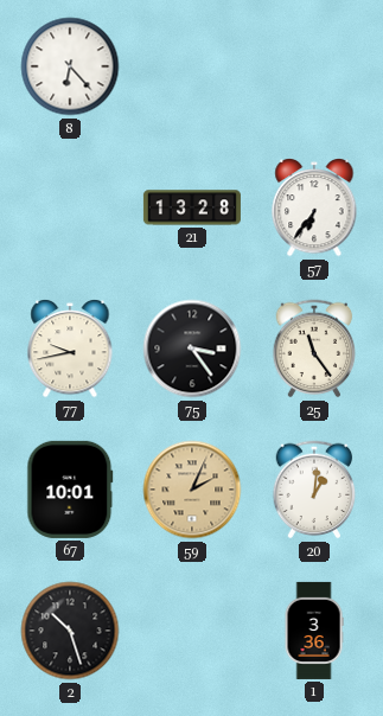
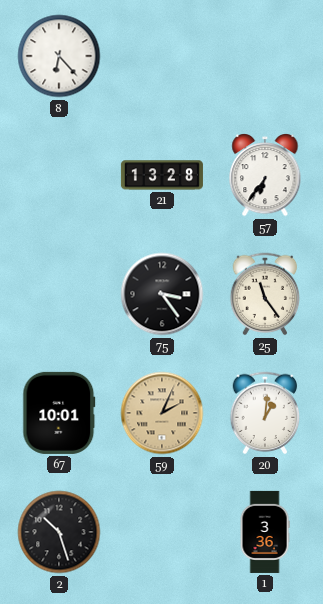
77: 9:43 -> none (70, 350)
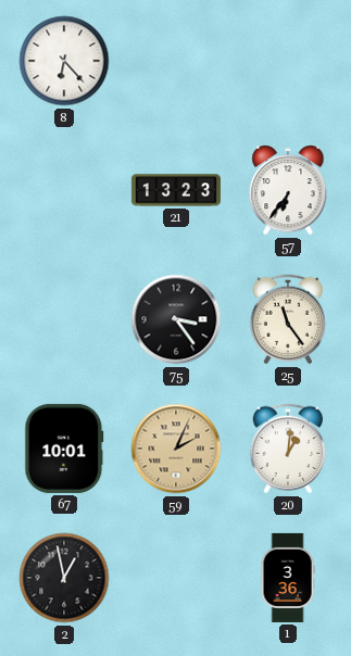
21: 13:28 -> 13:23 (176, 190)
2: 10:27 -> 12:58 (64, 578)
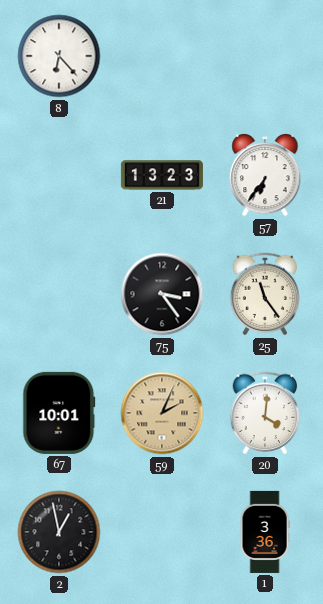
20: 1:01 -> 4:01 (265, 413)
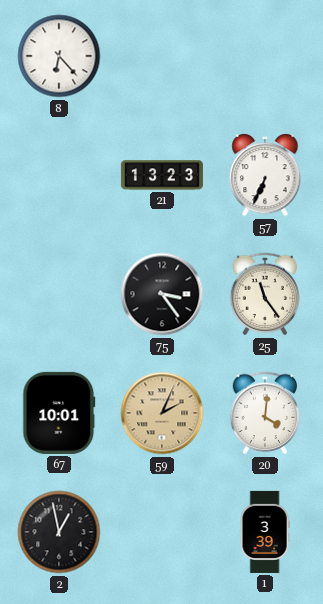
57: 6:36 -> 6:34 (265, 176)
1: 3:36 -> 3:39 (265, 532)
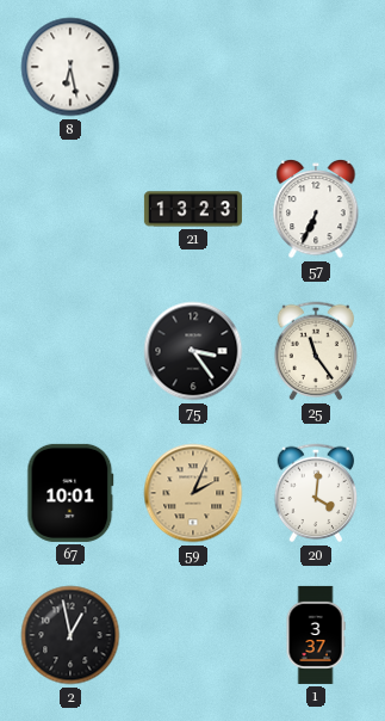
8: 6:23 -> 6:28 (70, 67)
1: 3:39 -> 3:37 (316, 635)
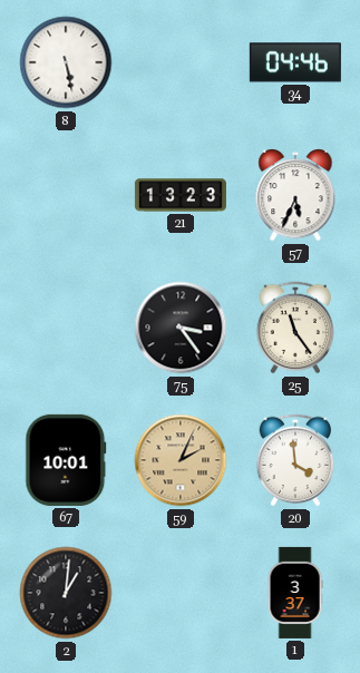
8: 6:28 -> 5:28 (66, 62)
34: none -> 04:46 (295, 62)
57: 6:34 -> 5:34 (295, 196)
20: 4:01 -> 3:59 (295, 460)
2: 12:58 -> 1:01 (66, 593)
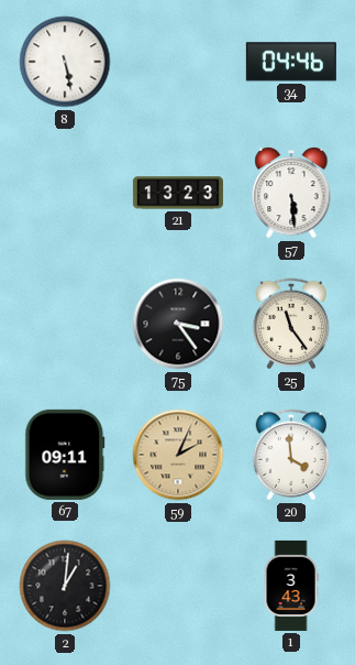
57: 5:34 -> 5:29 (291, 194)
67: 10:01 -> 09:11 (65, 455)
1: 3:37 -> 3:43 (291, 586)
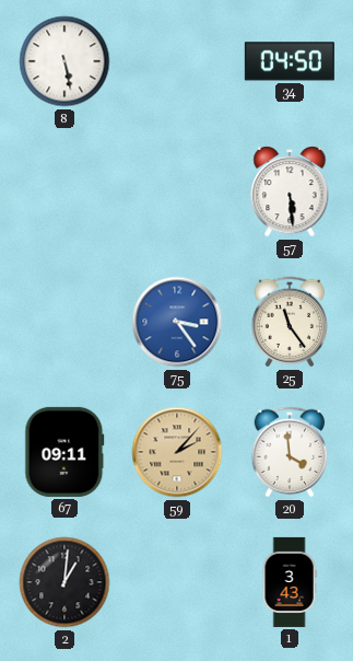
34: 04:46 -> 04:50 (290, 61)
21: 13:23 -> none (178, 193)
75 dial: black -> blue (177, 322)
59: 2:04 -> 2:07 (177, 452)
